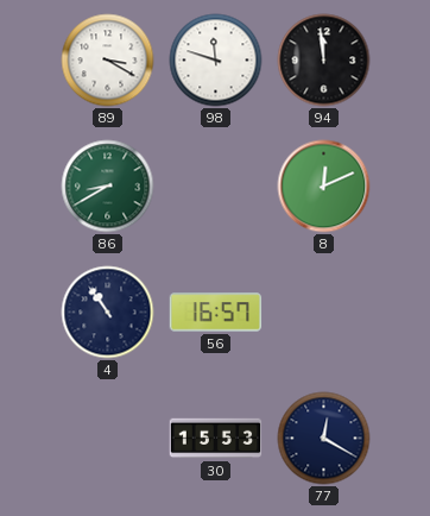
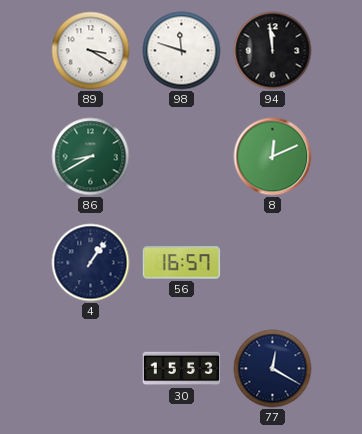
4: 10:54 -> 1:06 (91, 263)
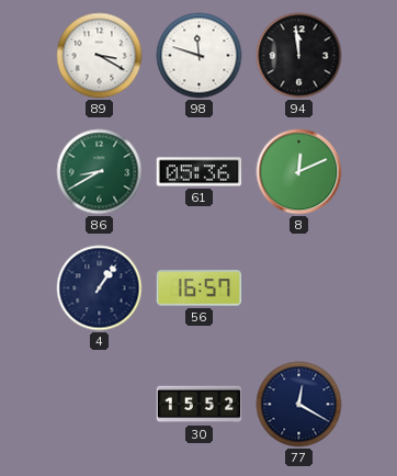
61: none -> 05:36 (200, 172)
30: 15:53 -> 15:52 (200, 405)
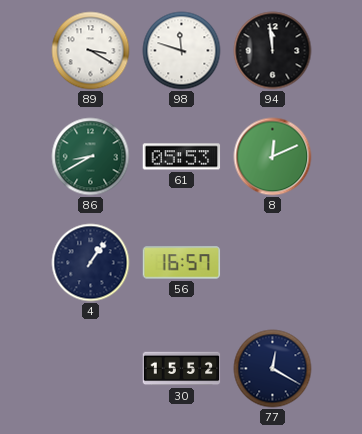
61: 05:36 -> 05:53 (182, 157)
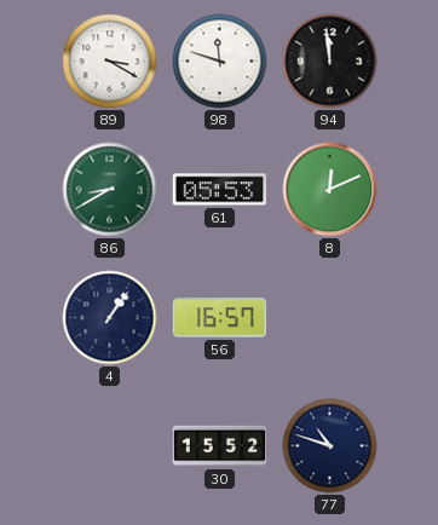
77: 12:20 -> 10:48 (330, 446)
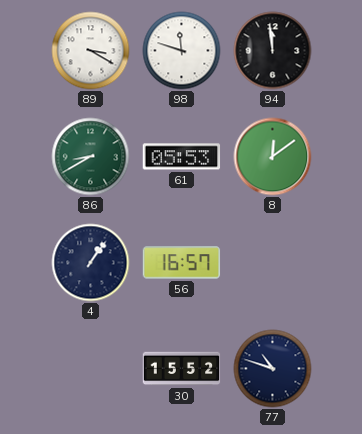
8: 12:11 -> 12:09 (273, 157)
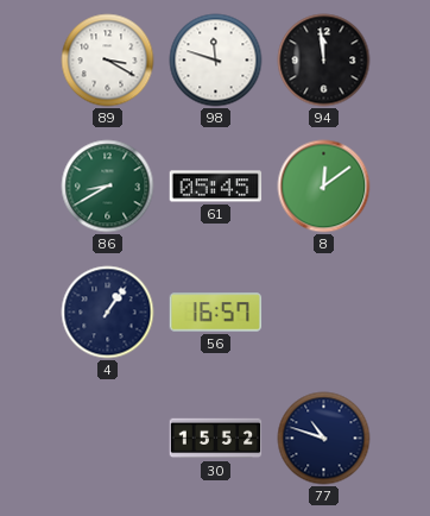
61: 05:53 -> 05:45 (216, 187)
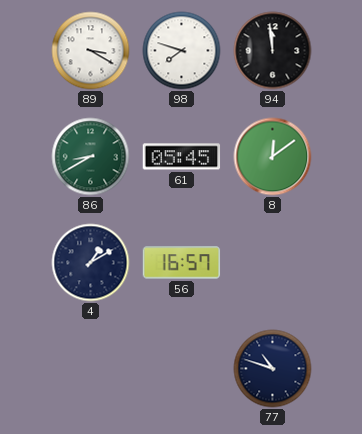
98: 11:48 -> 7:48 (182, 51)
4: 1:06 -> 1:10 (91, 263)
30: 15:52 -> none (216, 439)
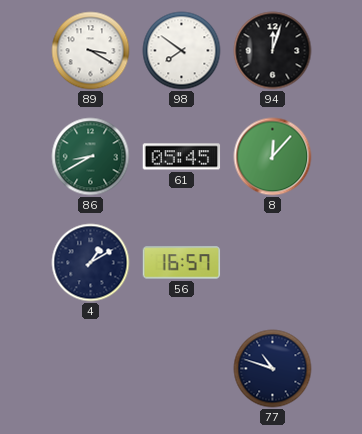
98: 7:48 -> 7:51 (182, 51)
94: 11:59 -> 12:03 (273, 51)
8: 12:09 -> 12:07 (273, 157)
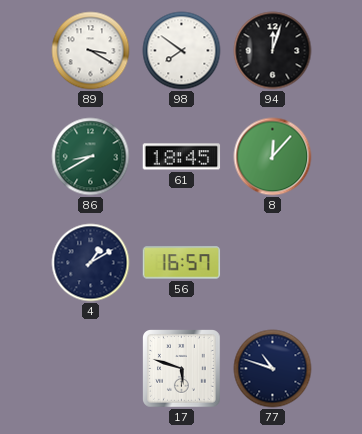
61: 05:45 -> 18:45 (182, 157)
17: none -> 5:48 (182, 369)
